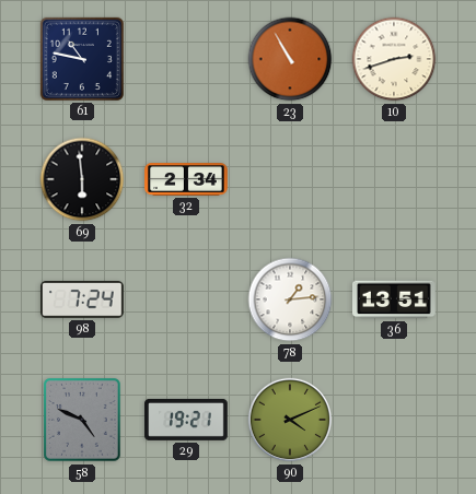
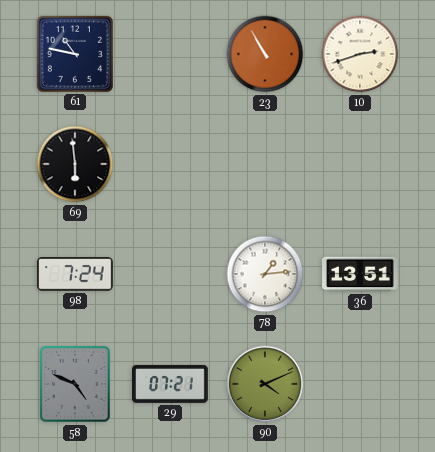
32: 2:34 -> none (186, 179)
29: 19:21 -> 07:21 (170, 384)
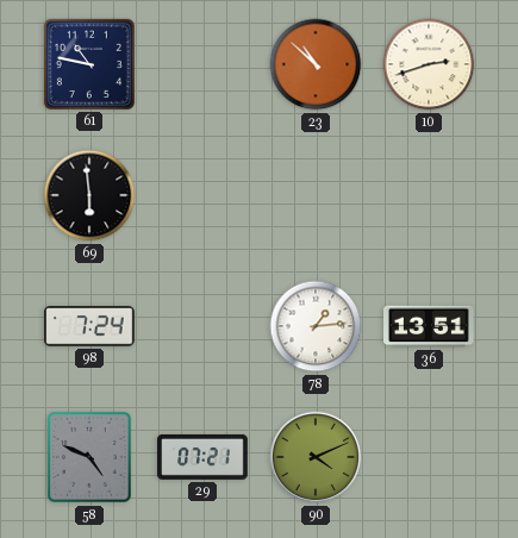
23: 10:55 -> 10:52 (316, 64)
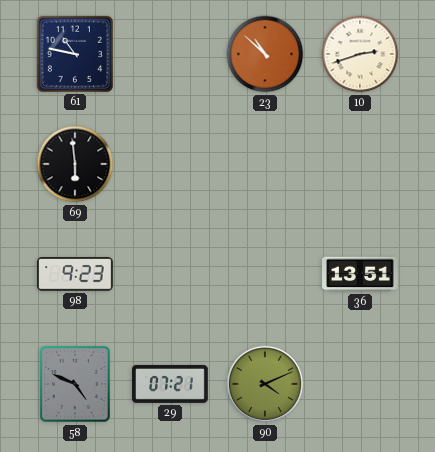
98: 7:24 -> 9:23 (76, 275)
78: 1:14 -> none (316, 326)
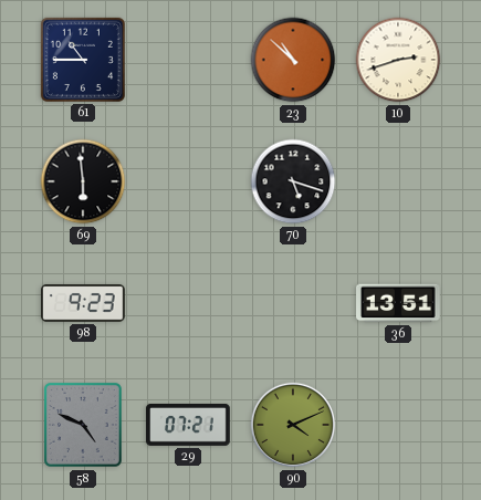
61: 10:47 -> 10:45 (83, 60)
70: none -> 5:18 (293, 181)
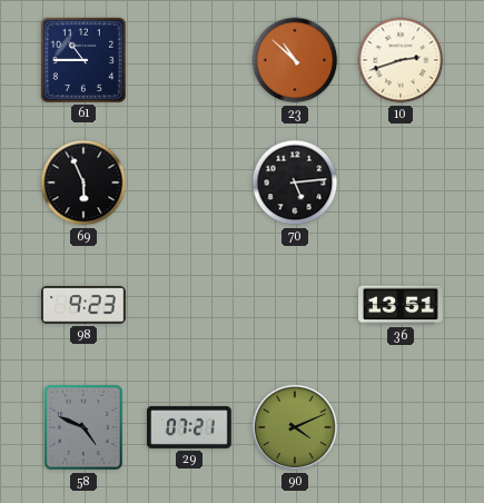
69: 5:59 -> 5:56 (83, 183)
70: 5:18 -> 5:14 (295, 183)
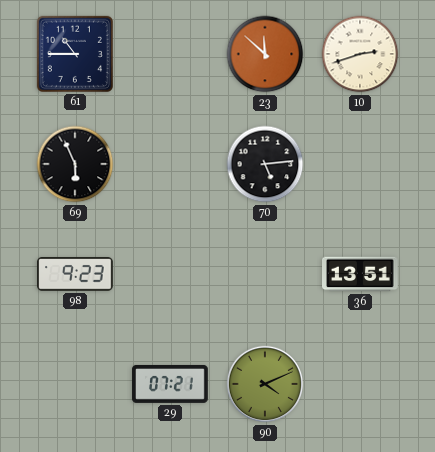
23: 10:52 -> 11:52 (265, 54)
58: 4:49 -> none (85, 427)
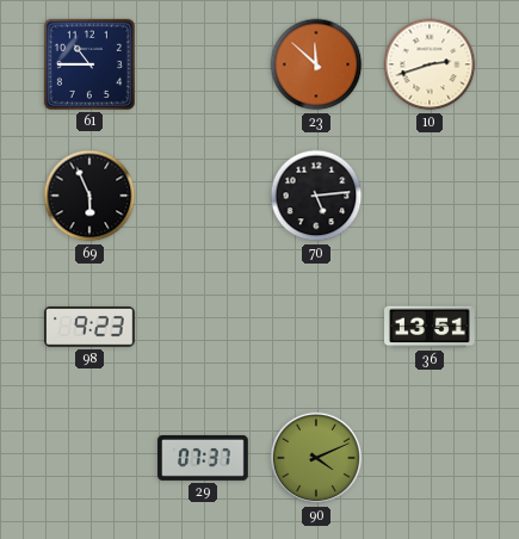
29: 07:21 -> 07:37 (203, 458)
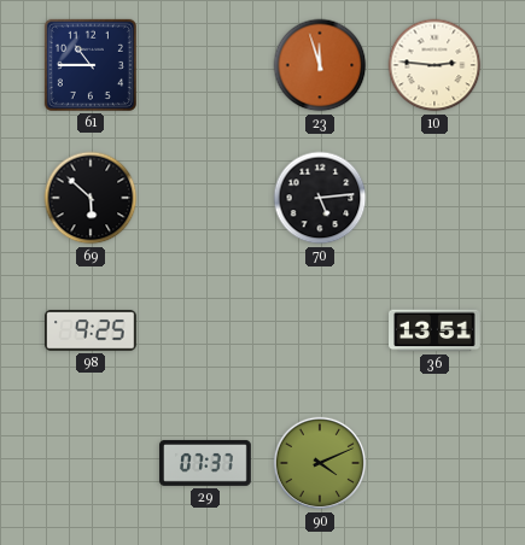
23: 11:52 -> 11:57 (320, 65)
10: 2:42 -> 2:46 (434, 65)
69: 5:56 -> 5:52 (91, 198)
98: 9:23 -> 9:25 (92, 332)
